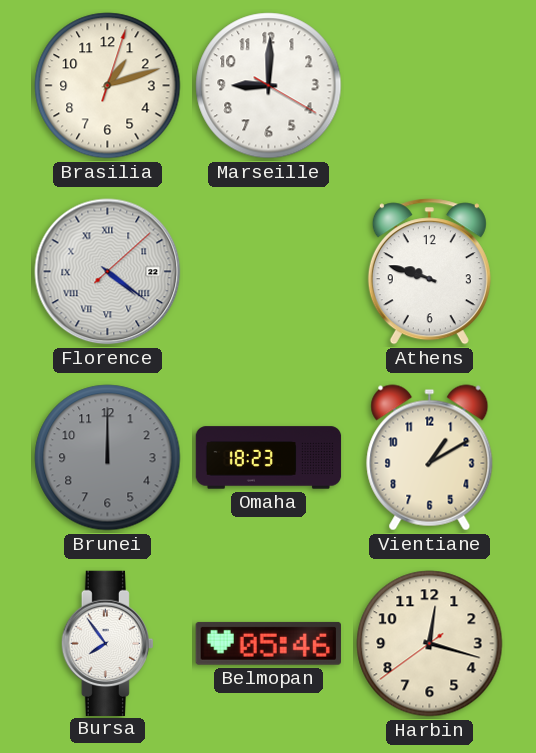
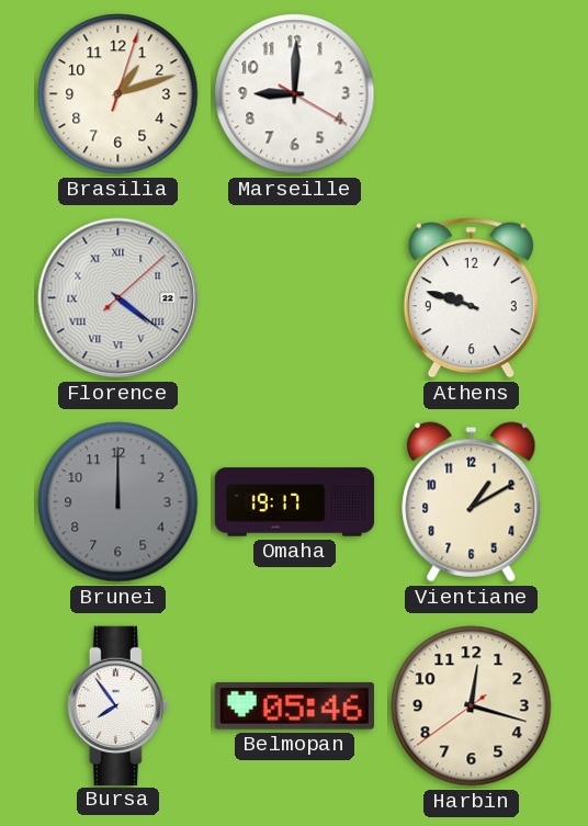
Omaha: 18:23 -> 19:17 (295, 502)
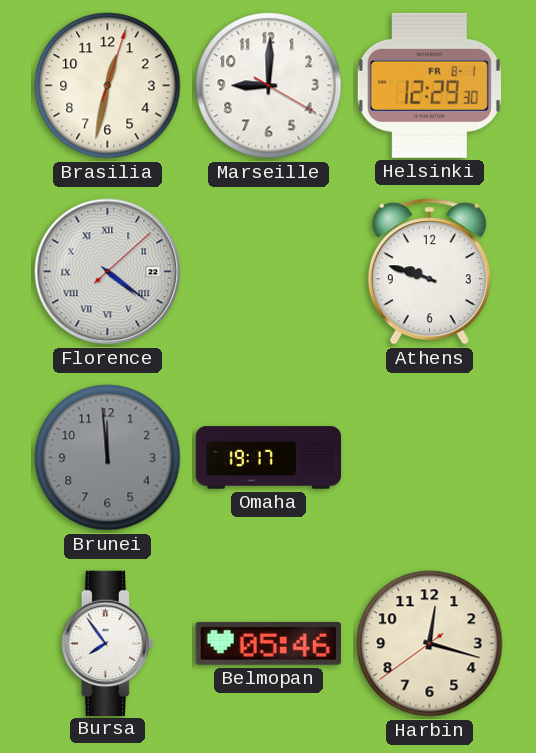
Brasilia: 1:12 -> 12:32 (108, 86)
Helsinki: none -> 12:29 (429, 85)
Brunei: 12:00 -> 11:59 (108, 458)
Vientiane: 1:10 -> none (472, 502)
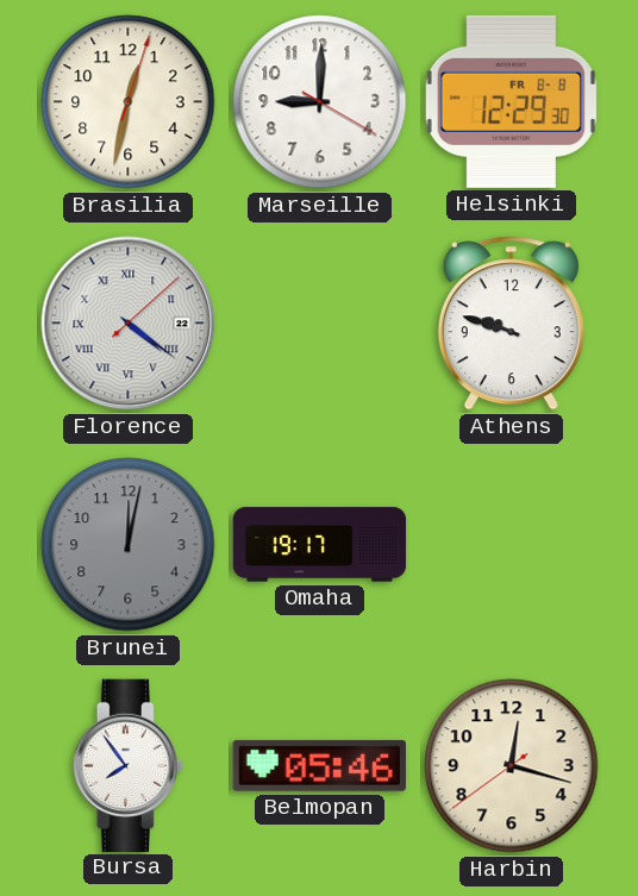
Helsinki date: FR 8-1 -> FR 8-8 (511, 101)
Brunei: 11:59 -> 12:02 (129, 545)
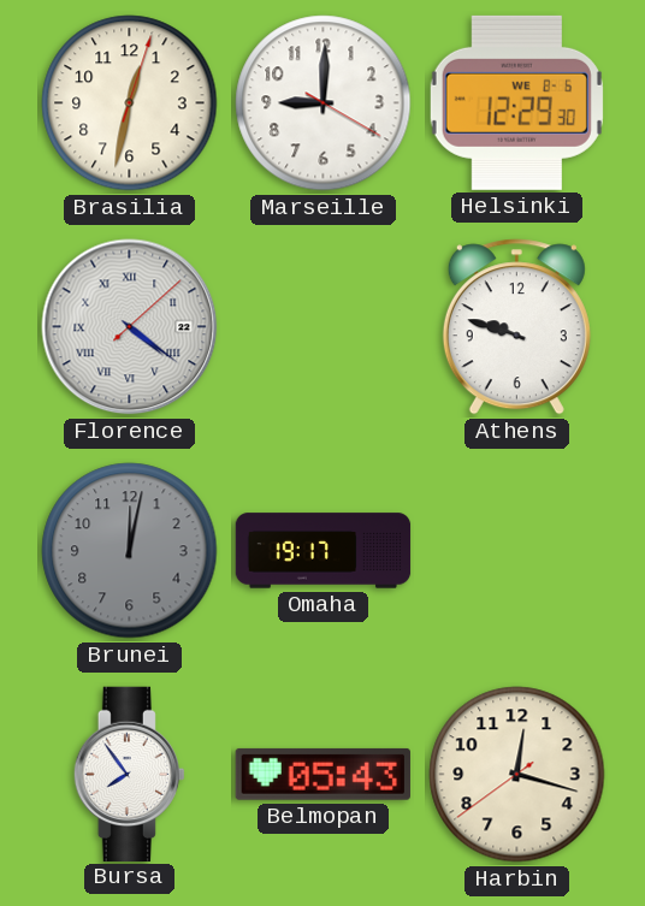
Helsinki date: FR 8-8 -> WE 8-6 (516, 102)
Belmopan: 05:46 -> 05:43 (322, 774)
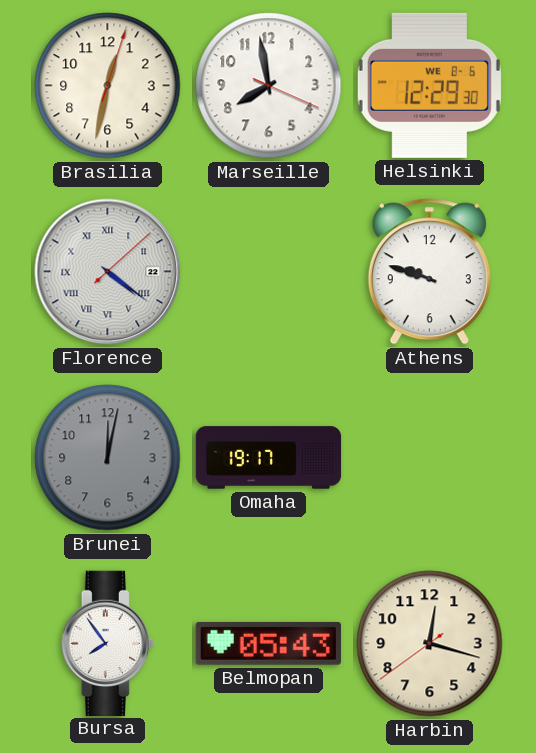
Marseille: 9:00 -> 7:58 (269, 86)
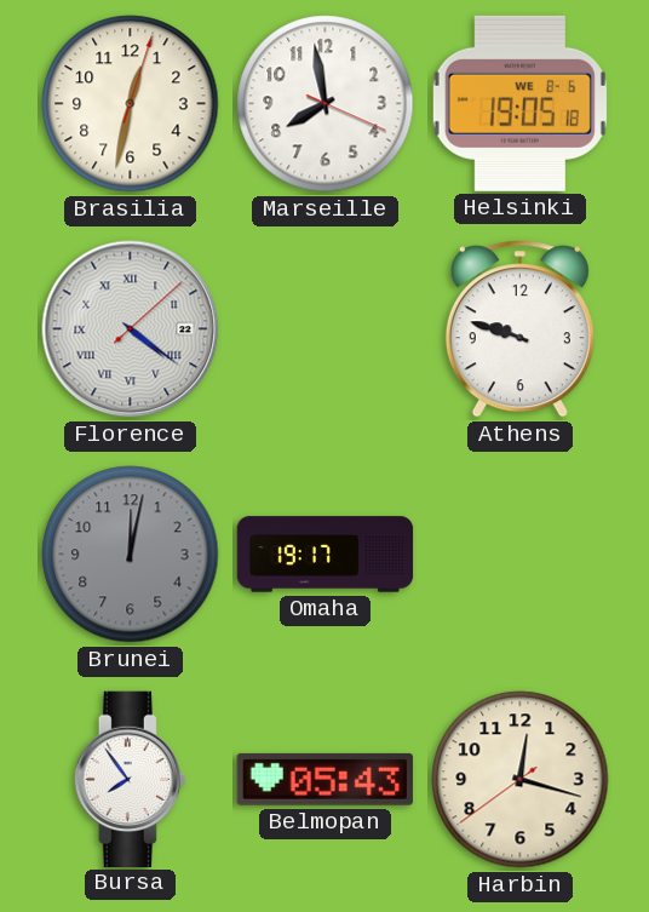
Helsinki: 12:29 -> 19:05 (519, 103)
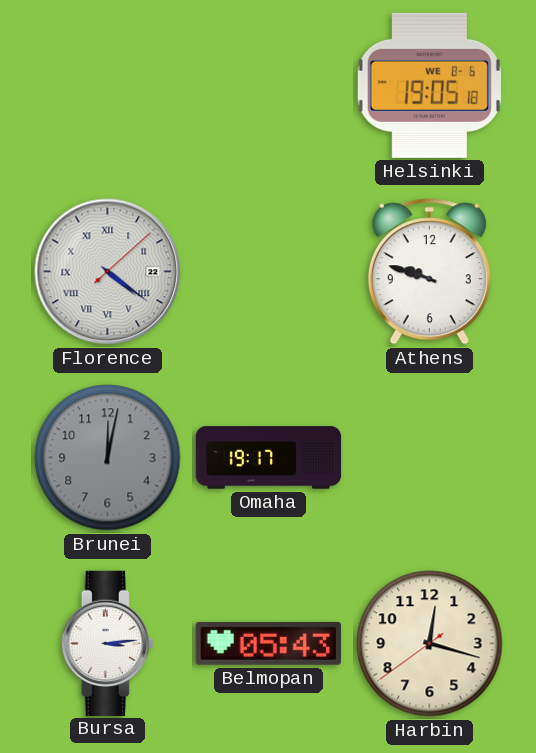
Brasilia: 12:32 -> none (131, 104)
Marseille: 7:58 -> none (326, 104)
Bursa: 7:54 -> 3:14 (107, 643)
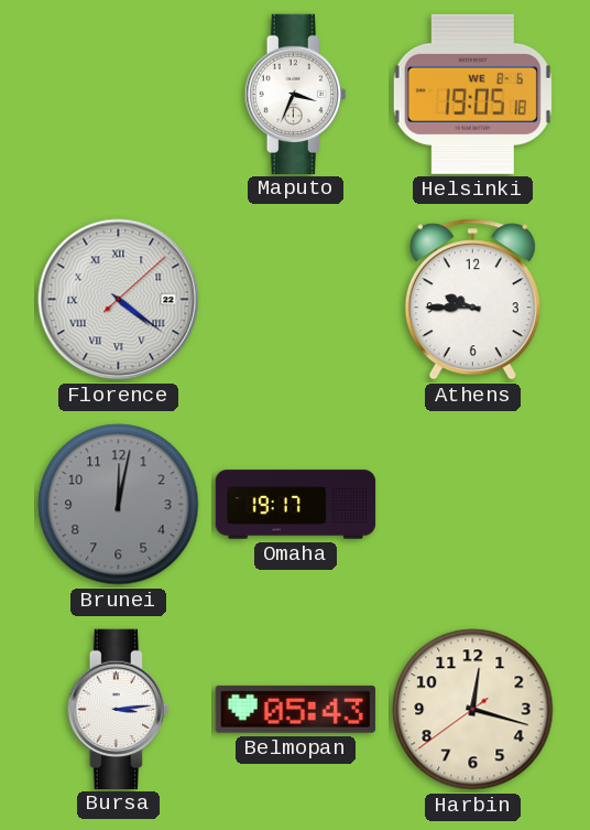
Maputo: none -> 3:34 (295, 94)
Athens: 9:48 -> 9:45 (472, 300)
